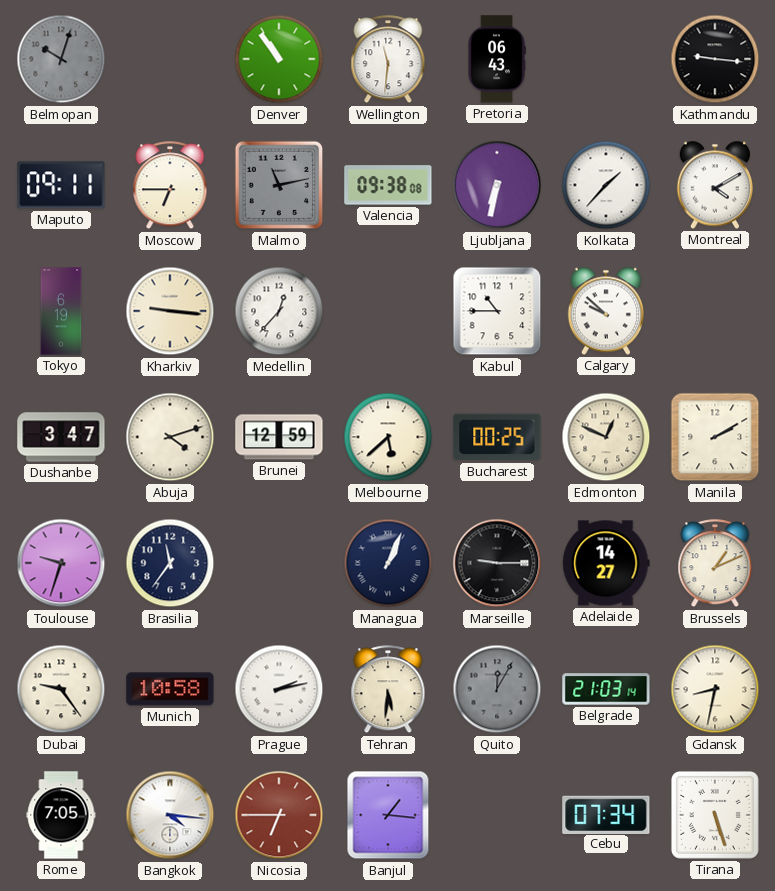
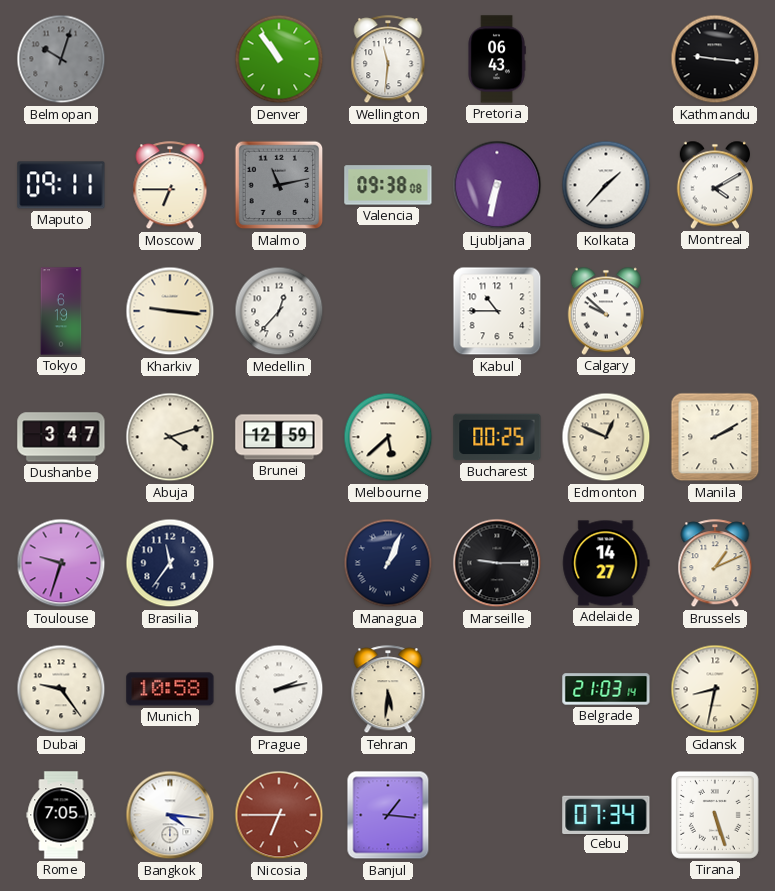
Quito: 12:05 -> none (497, 689)
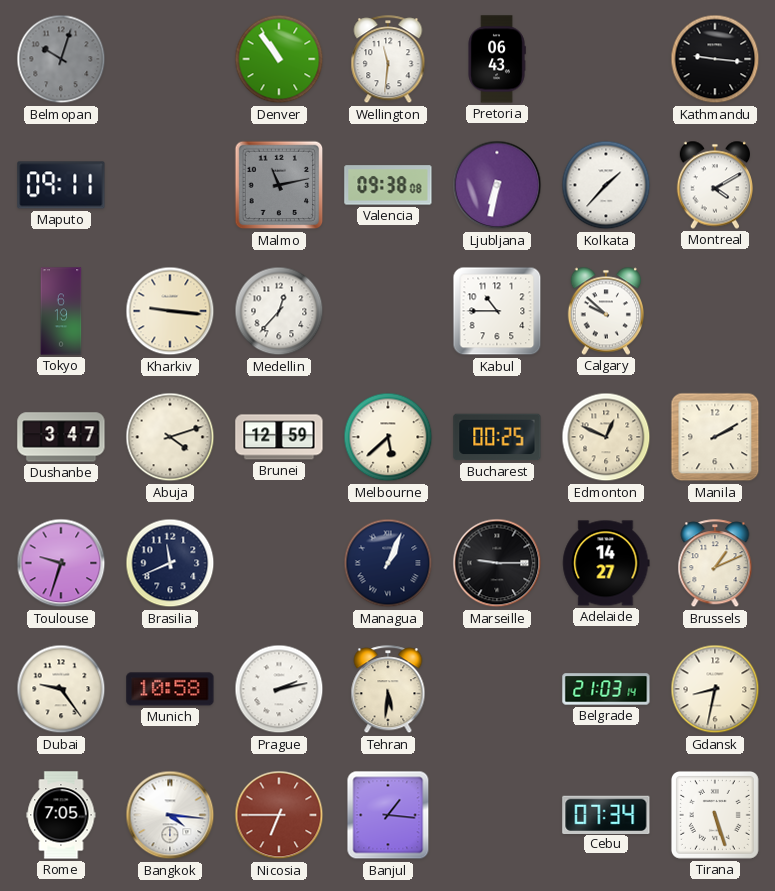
Moscow: 6:45 -> none (170, 186)
Brasilia: 11:36 -> 11:41 (170, 563)
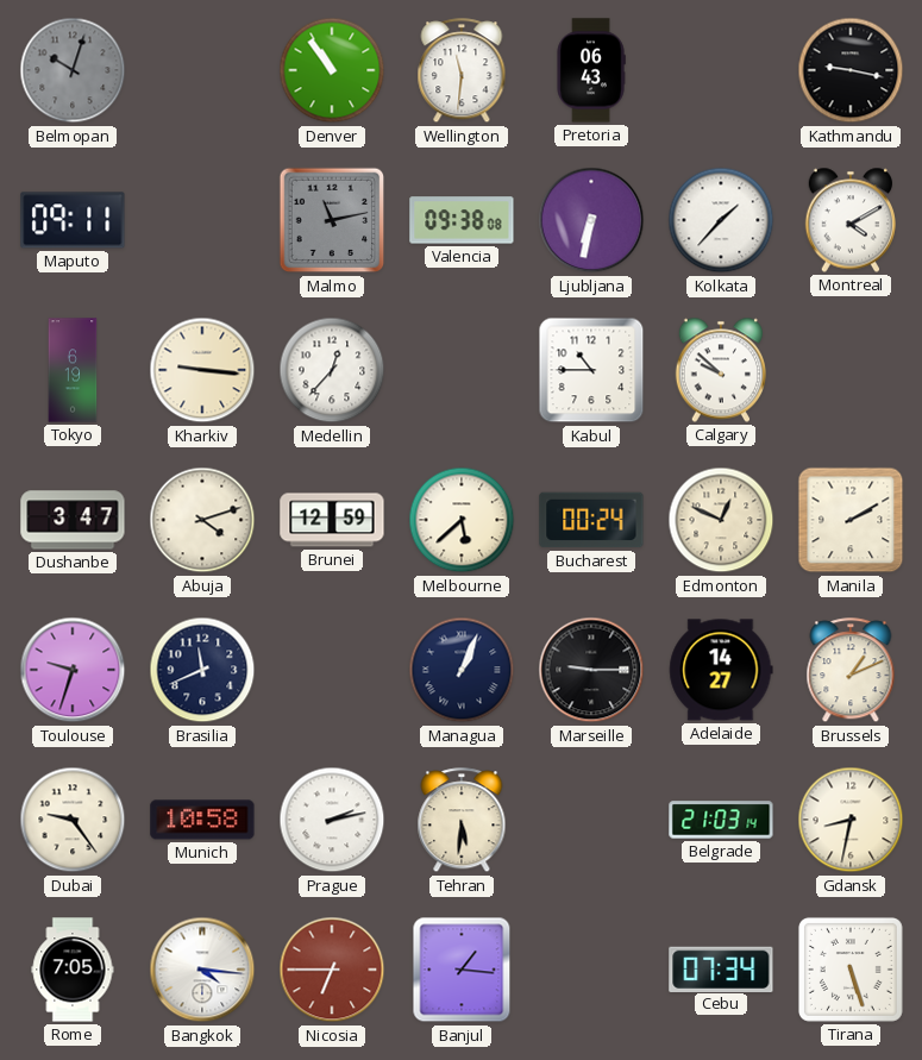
Kathmandu: 9:16 -> 9:17 (851, 70)
Bucharest: 00:25 -> 00:24 (591, 520)
